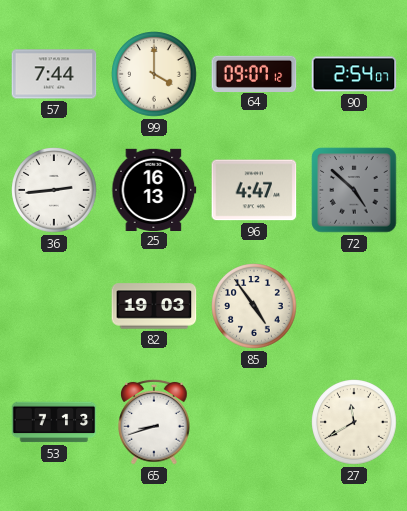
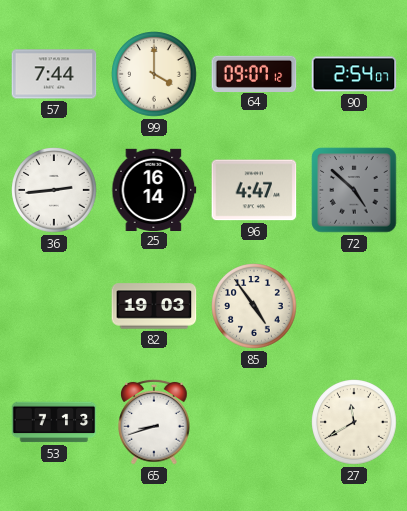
25: 16:13 -> 16:14 (154, 189)
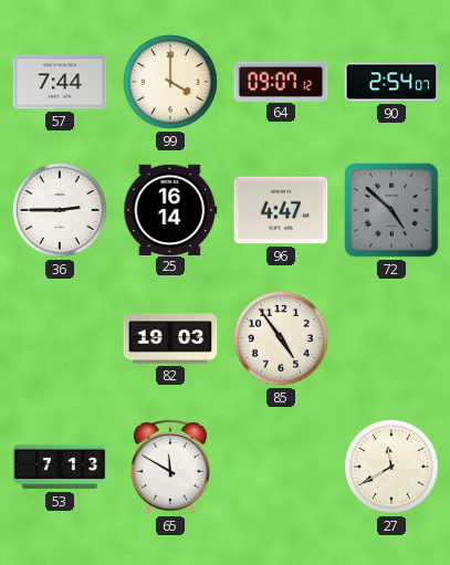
36: 2:44 -> 2:45 (60, 210)
65: 8:42 -> 11:50 (170, 467)
